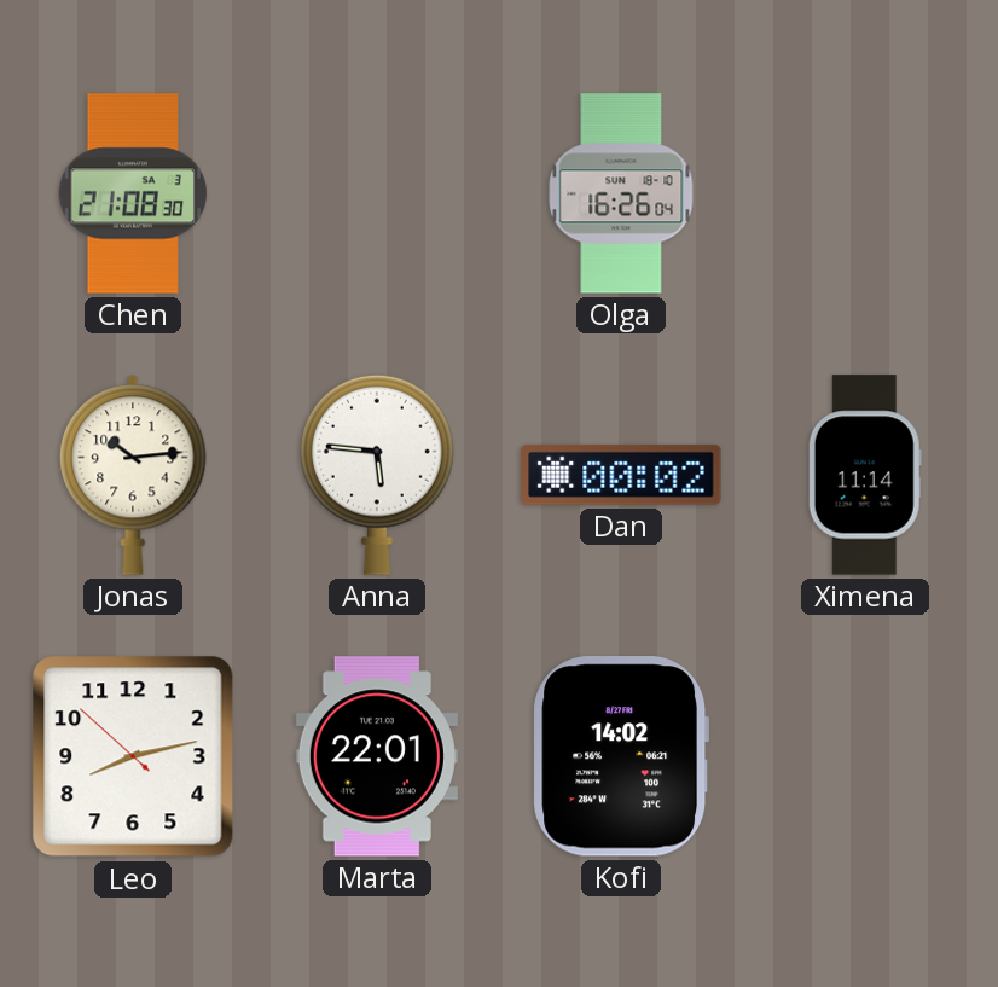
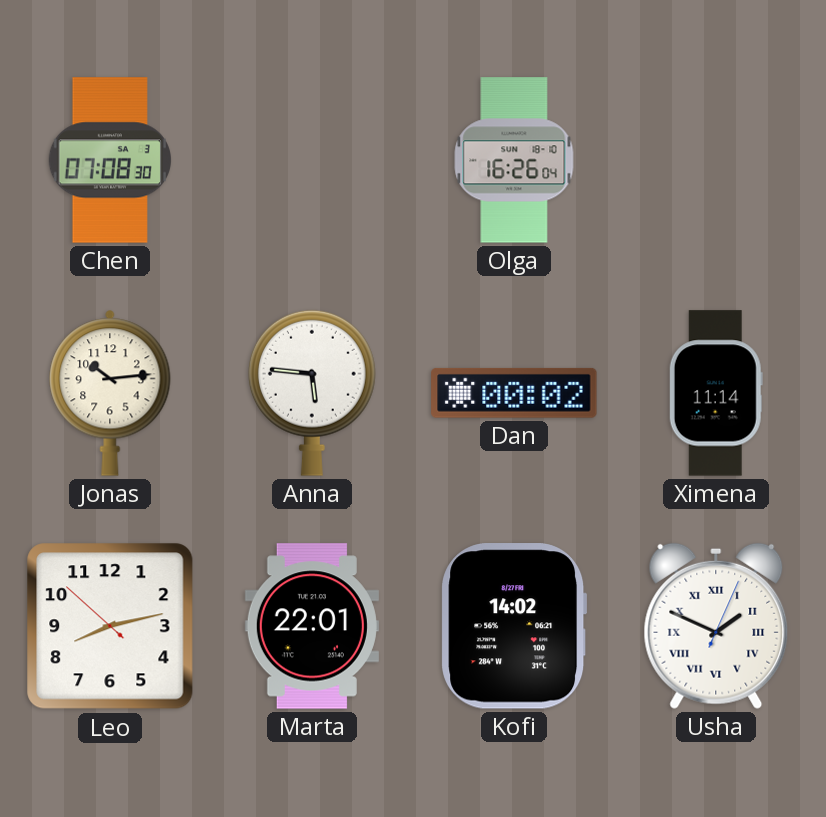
Chen: 21:08 -> 07:08 (109, 160)
Usha: none -> 1:49 (716, 626)
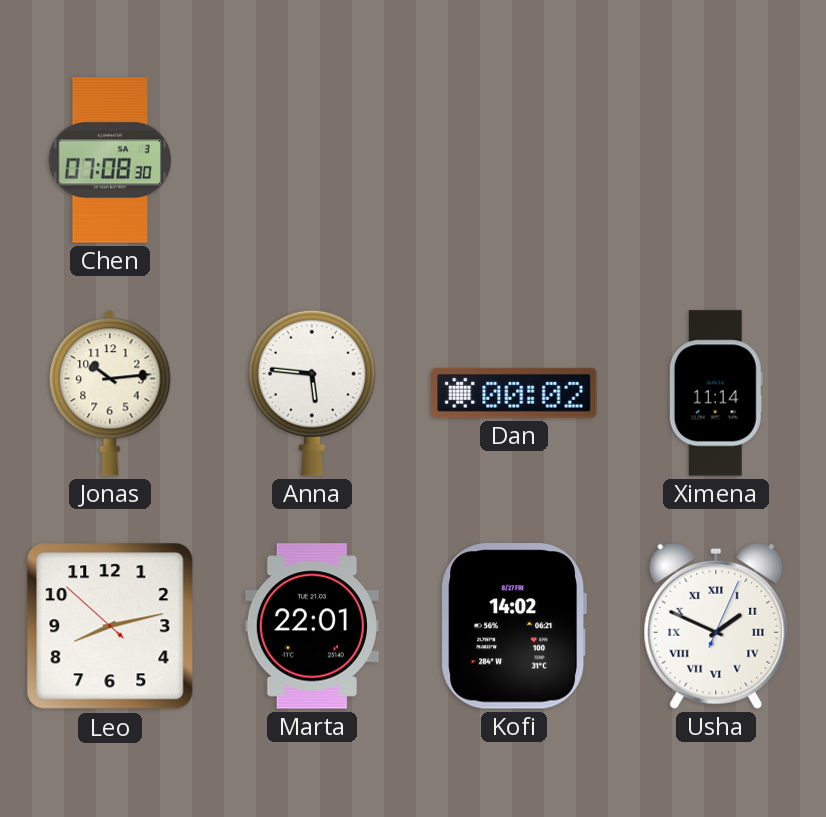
Olga: 16:26 -> none (514, 160)
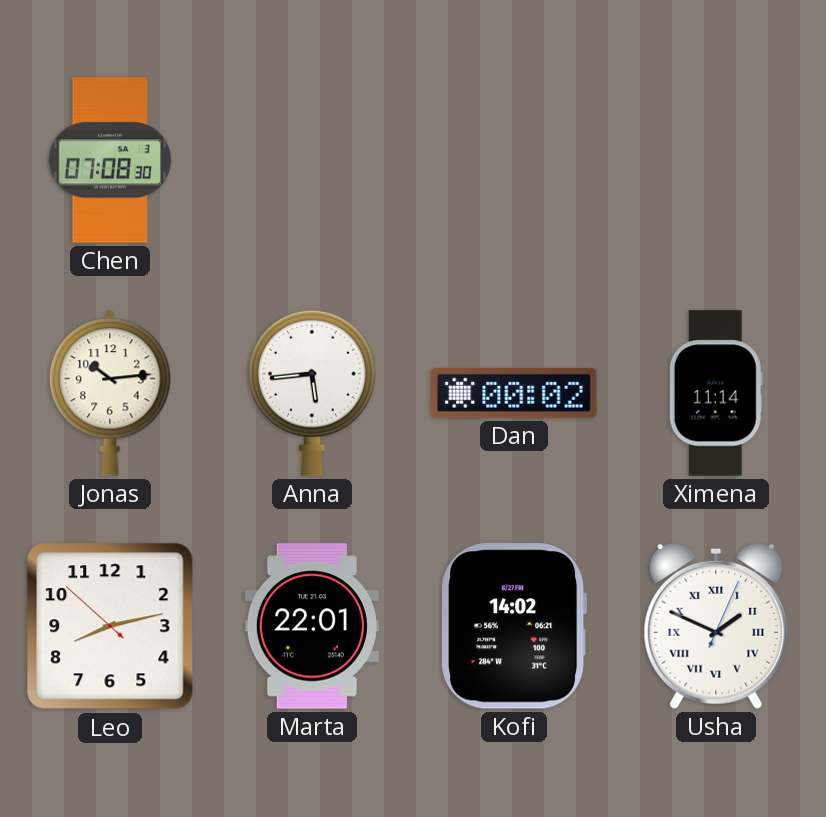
Anna: 5:46 -> 5:44 (312, 393)
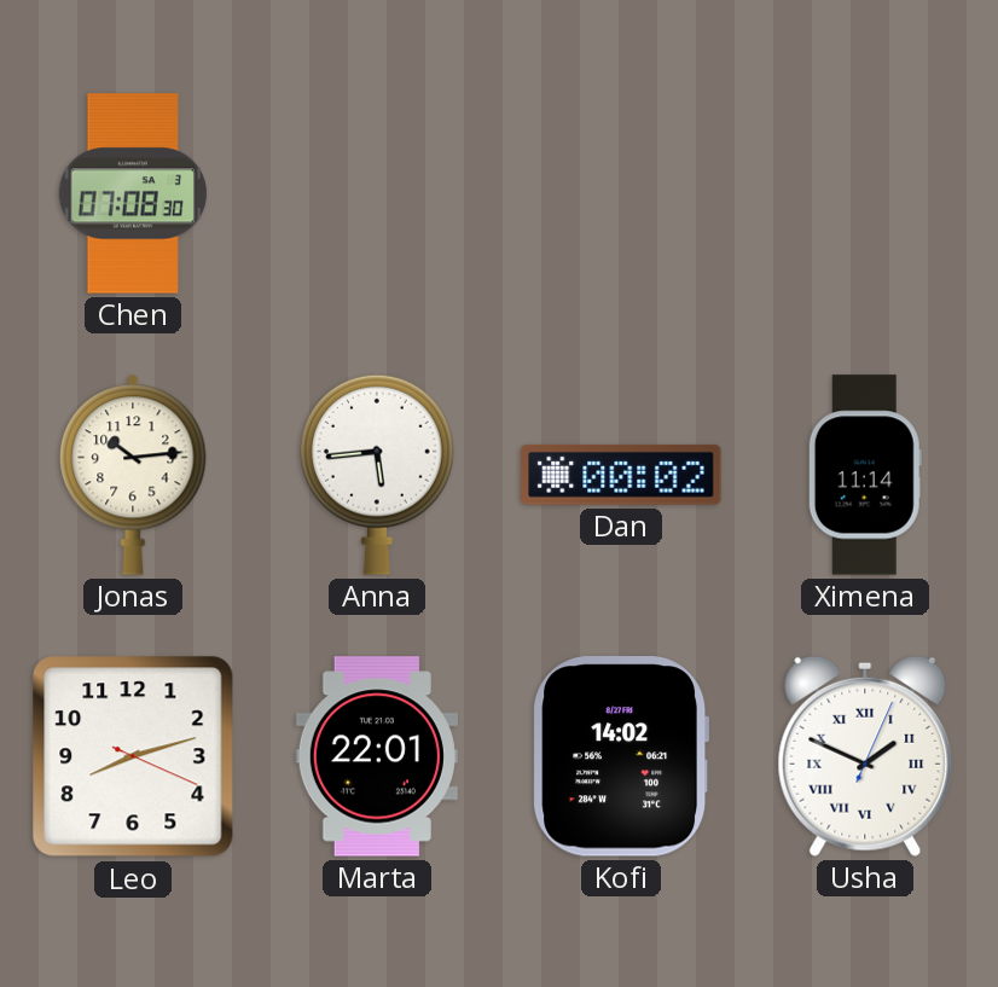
Leo: 8:12:52 -> 8:12:19 (133, 756)
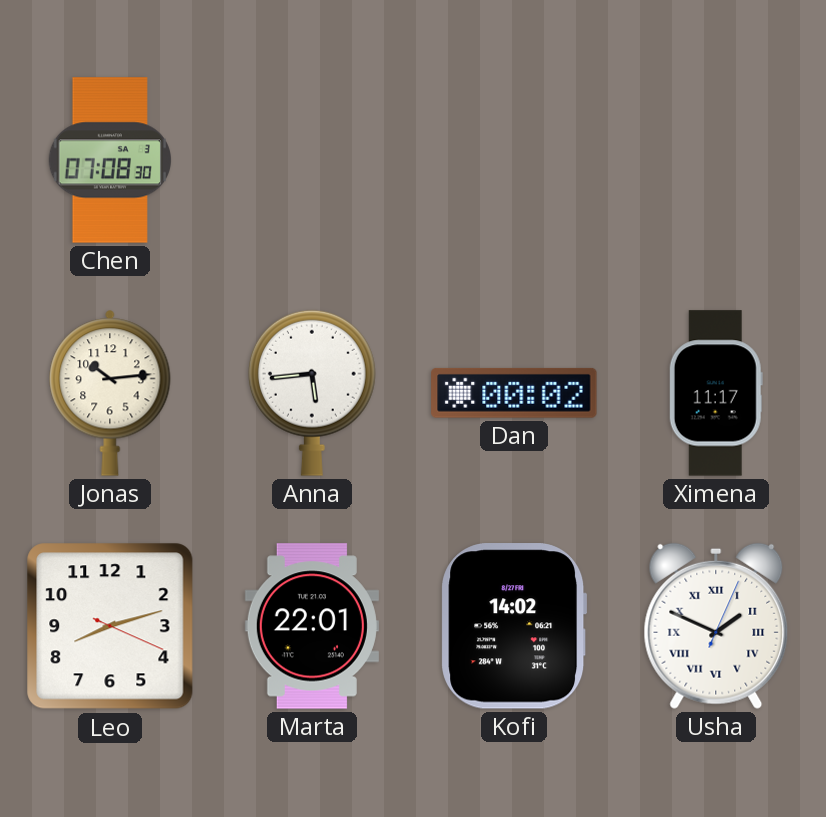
Ximena: 11:14 -> 11:17 (716, 393)
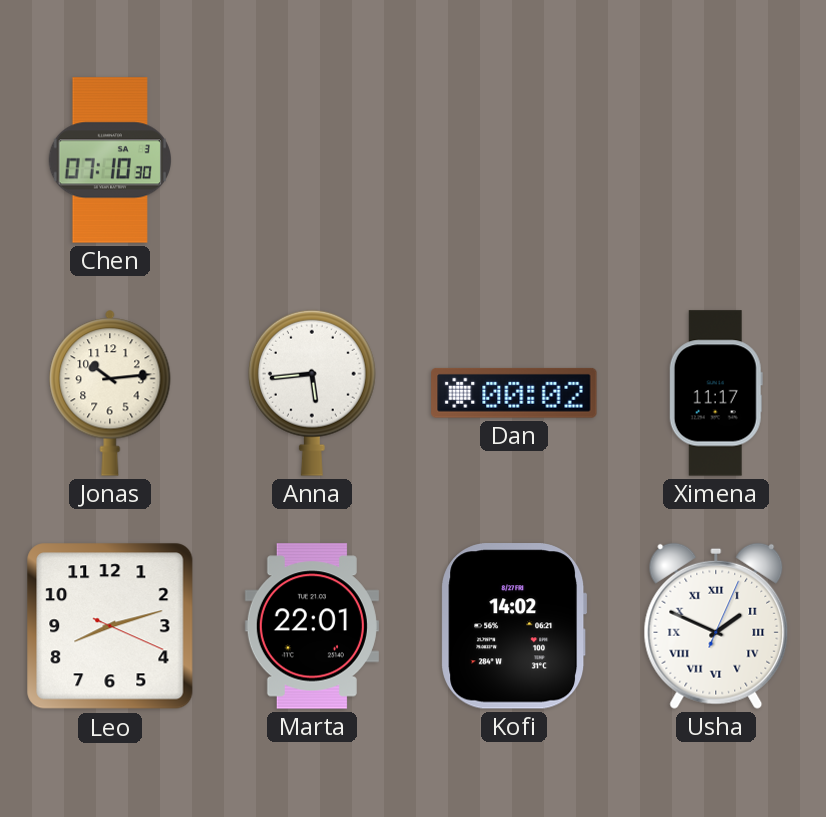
Chen: 07:08 -> 07:10 (109, 160)
